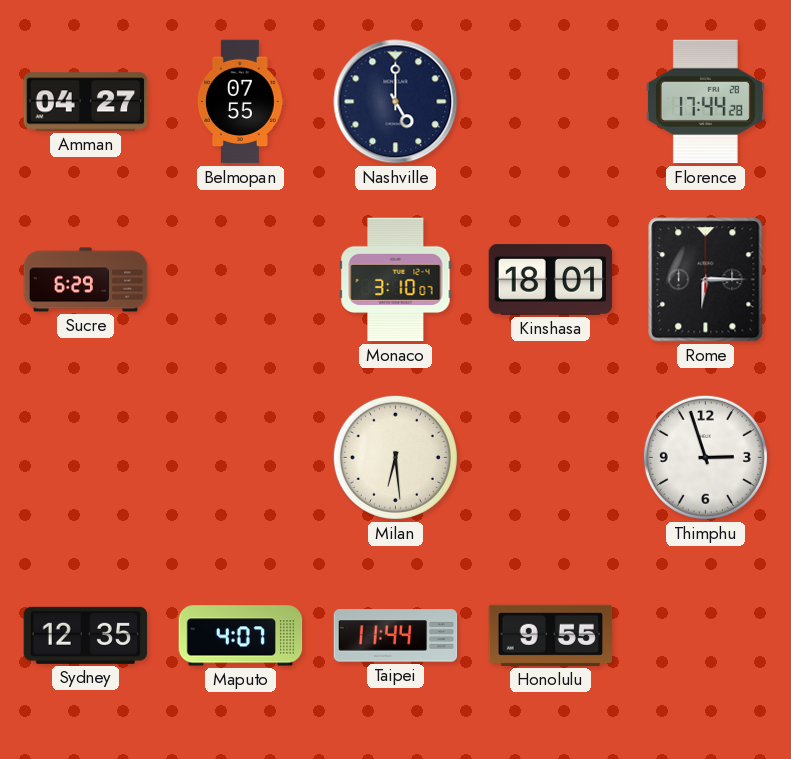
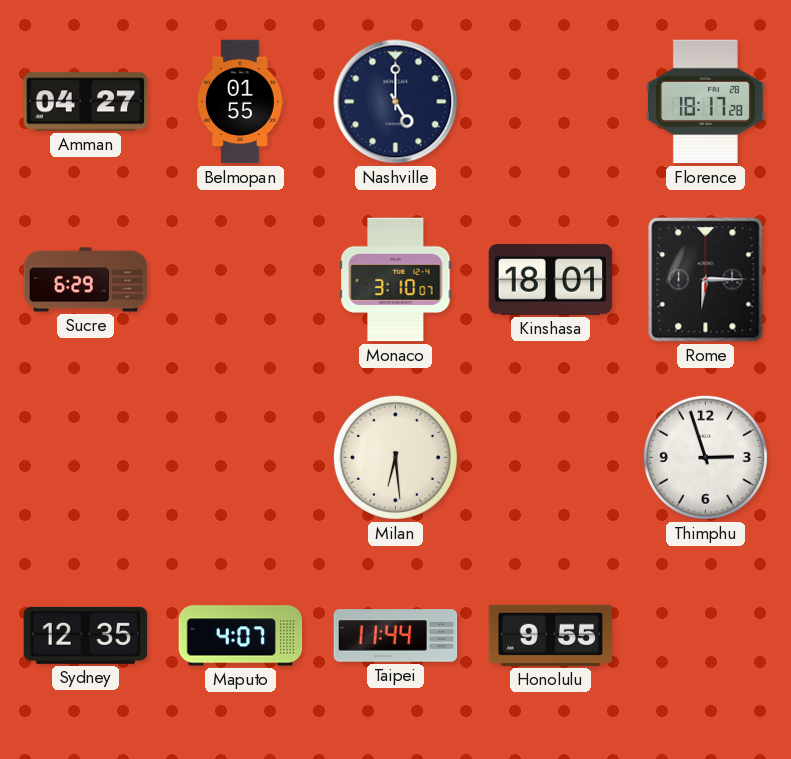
Belmopan: 07:55 -> 01:55 (240, 102)
Florence: 17:44 -> 18:17 (705, 102)
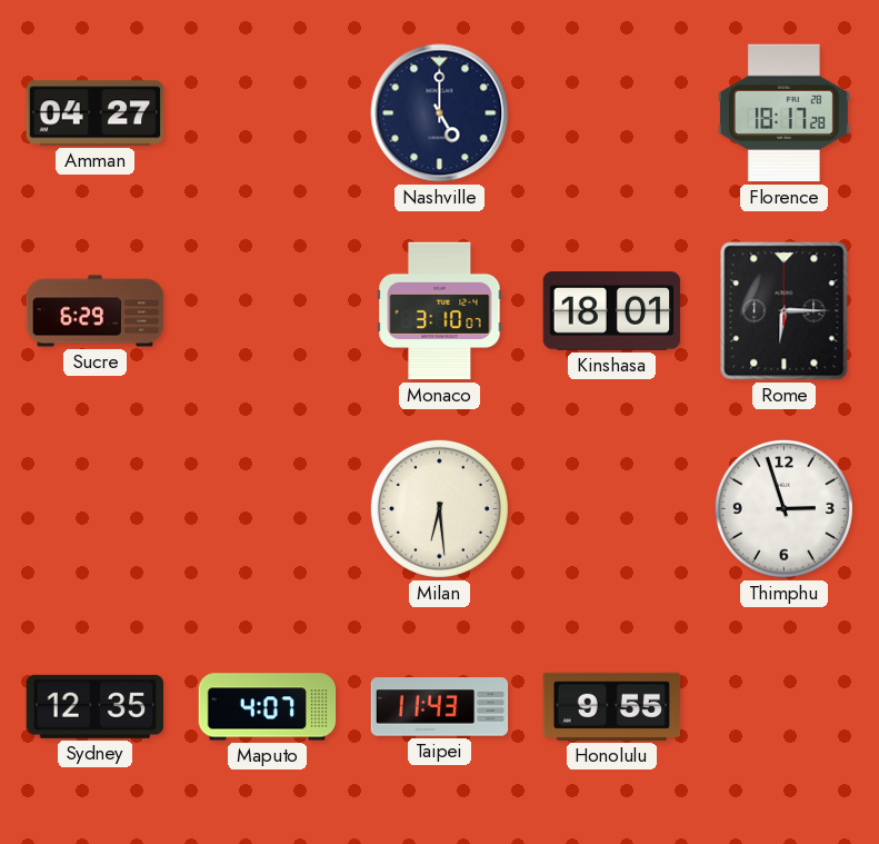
Belmopan: 01:55 -> none (240, 102)
Taipei: 11:44 -> 11:43 (440, 707)
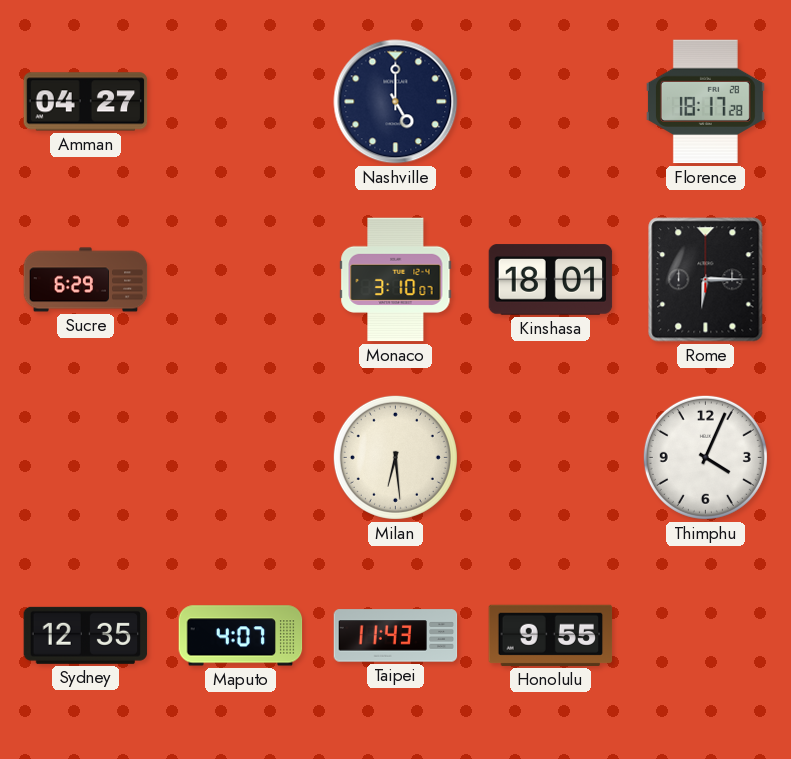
Thimphu: 2:57 -> 4:04 (705, 457)
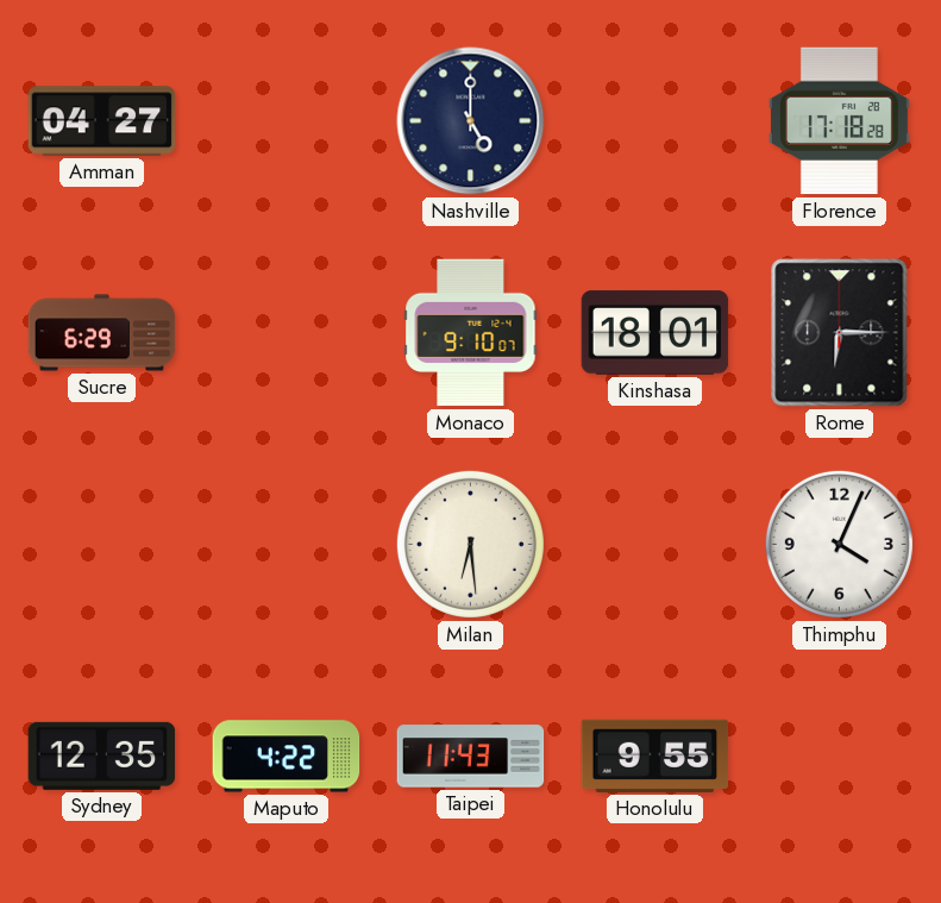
Florence: 18:17 -> 17:18 (839, 121)
Monaco: 3:10 -> 9:10 (471, 333)
Maputo: 4:07 -> 4:22 (287, 757)
